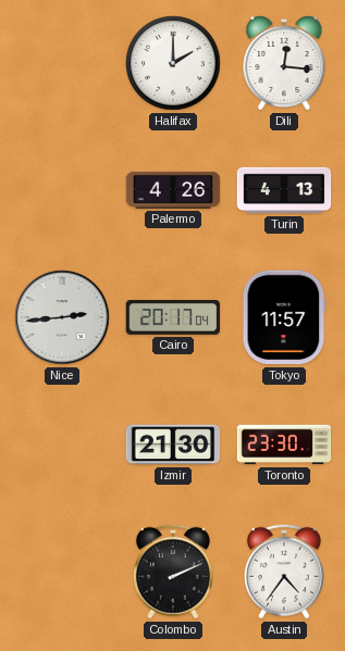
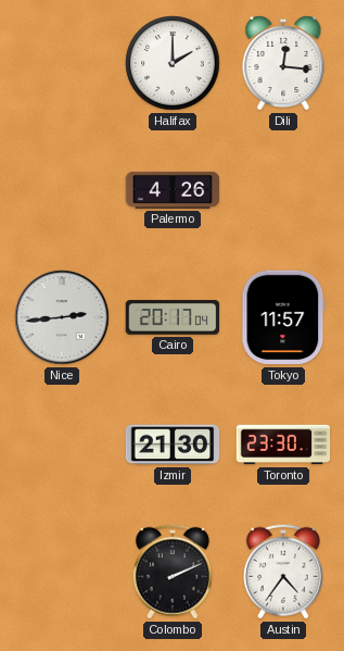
Turin: 4:13 -> none (284, 190)
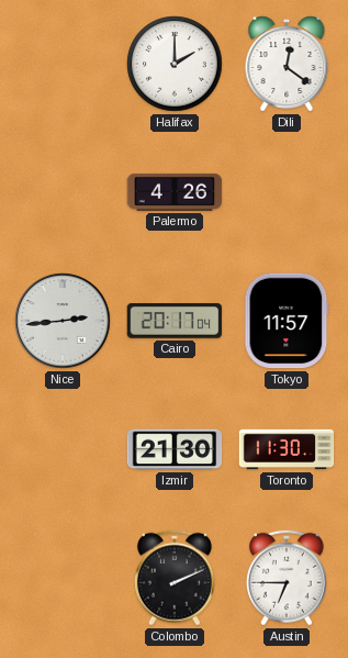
Dili: 12:16 -> 12:21 (287, 64)
Toronto: 23:30 -> 11:30 (287, 449)
Austin: 4:36 -> 6:45 (287, 578)
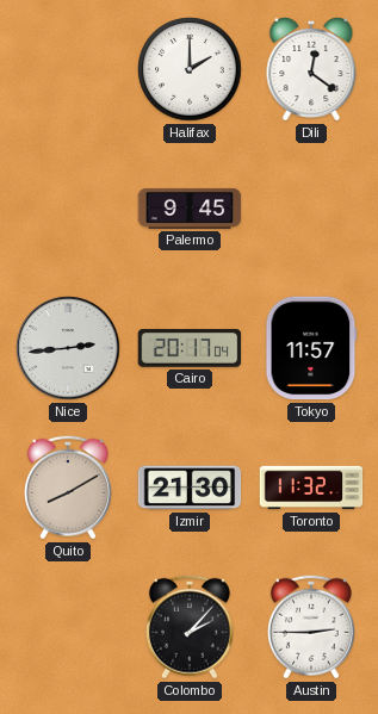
Palermo: 4:26 -> 9:45 (190, 209)
Quito: none -> 8:10 (68, 488)
Toronto: 11:30 -> 11:32 (311, 488)
Colombo: 2:11 -> 2:07 (190, 627)
Austin: 6:45 -> 2:45 (311, 627)
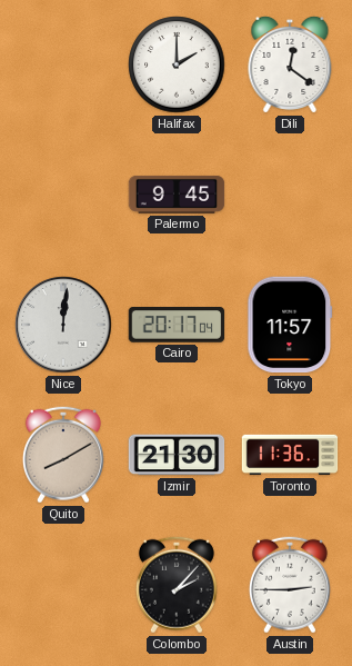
Nice: 2:44 -> 12:01 (63, 325)
Toronto: 11:32 -> 11:36 (290, 455)
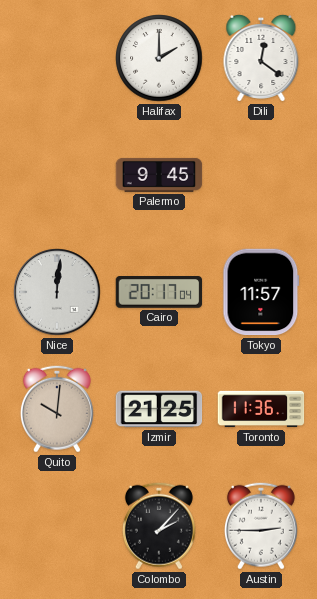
Quito: 8:10 -> 10:01 (57, 409)
Izmir: 21:30 -> 21:25 (159, 409)
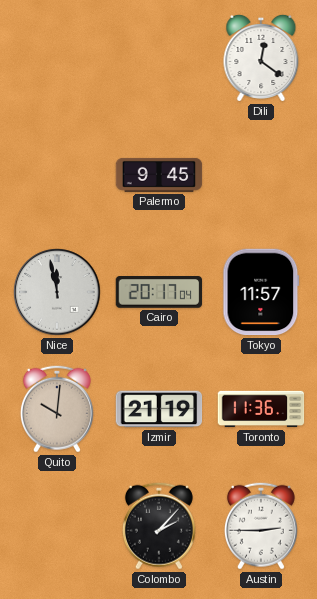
Halifax: 2:00 -> none (159, 58)
Nice: 12:01 -> 11:58 (57, 292)
Izmir: 21:25 -> 21:19 (159, 409)
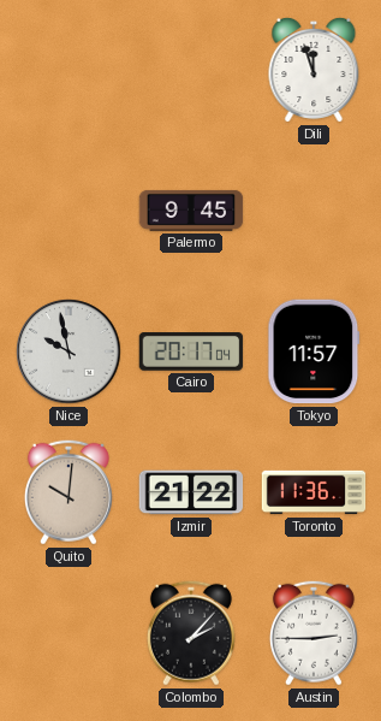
Dili: 12:21 -> 11:57 (314, 70)
Nice: 11:58 -> 9:58 (69, 351)
Izmir: 21:19 -> 21:22 (191, 492)
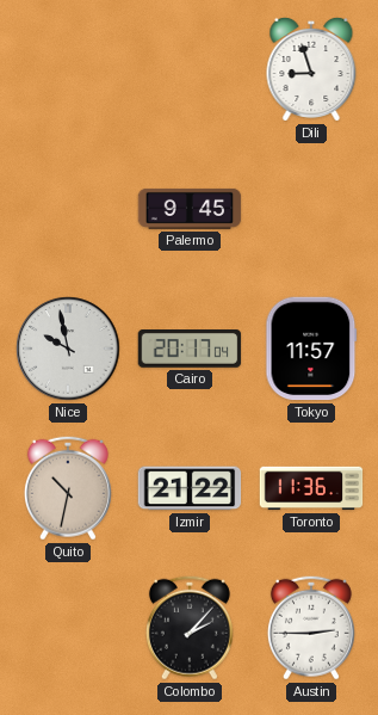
Dili: 11:57 -> 8:57 (311, 69)
Quito: 10:01 -> 10:32 (68, 488)
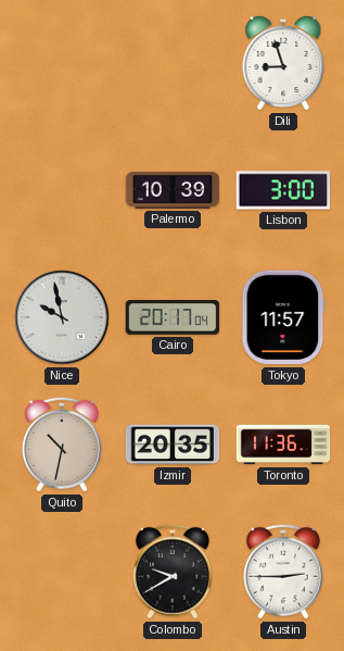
Palermo: 9:45 -> 10:39 (173, 190)
Lisbon: none -> 3:00 (283, 190)
Izmir: 21:22 -> 20:35 (173, 445)
Colombo: 2:07 -> 9:40 (173, 572)
